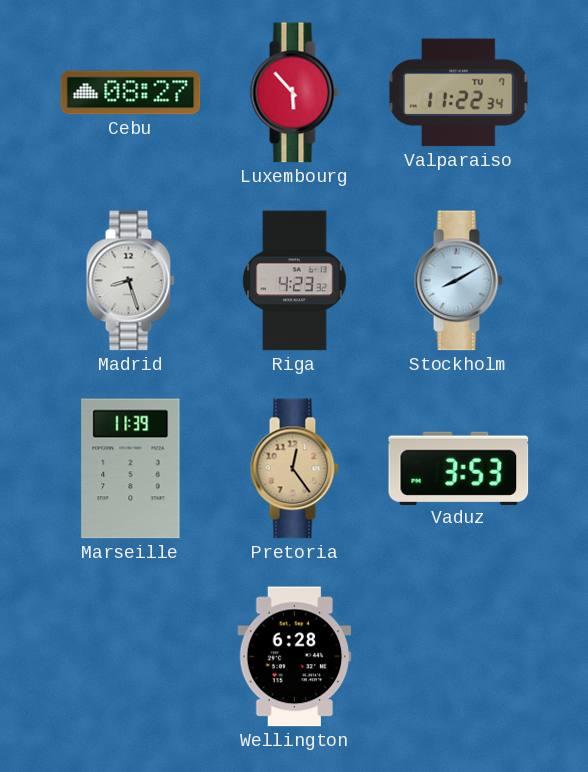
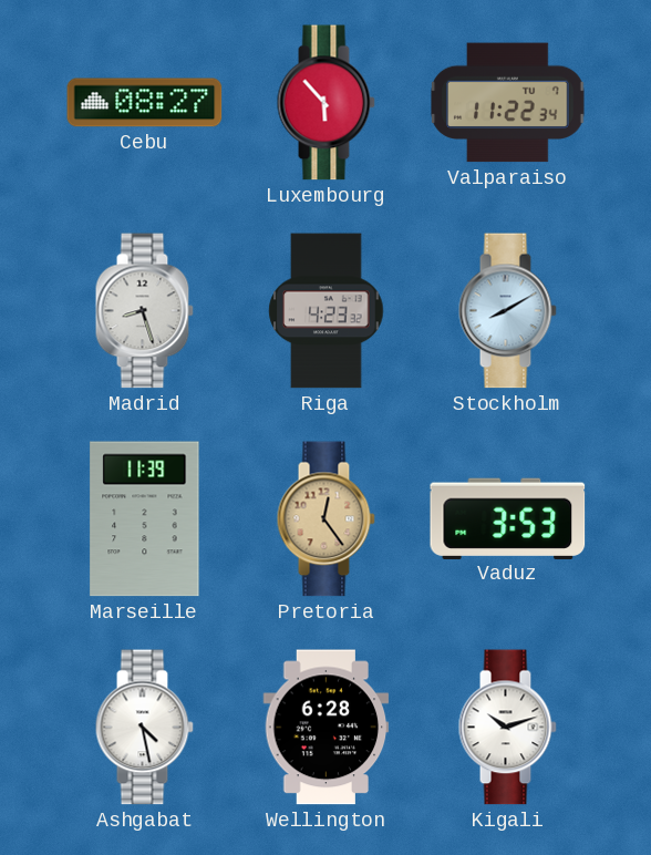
Ashgabat: none -> 4:28 (144, 728)
Kigali: none -> 10:12 (507, 728)
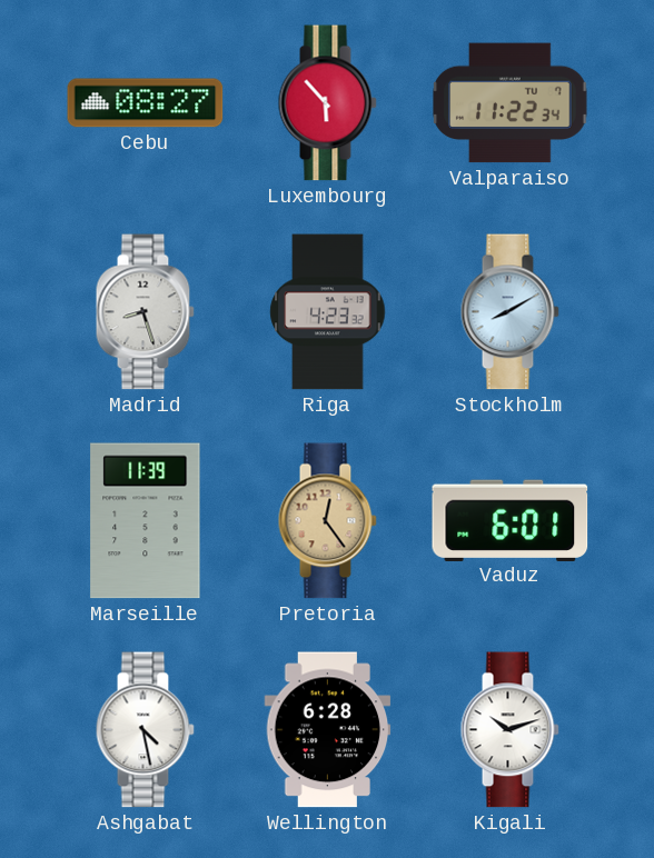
Vaduz: 3:53 -> 6:01 (511, 520)
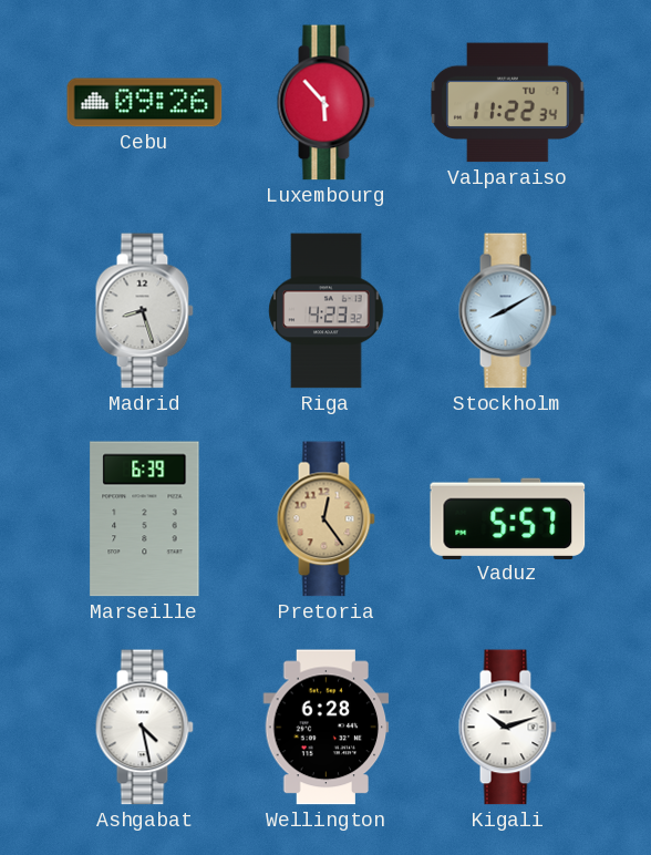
Cebu: 08:27 -> 09:26 (145, 103)
Marseille: 11:39 -> 6:39 (145, 519)
Vaduz: 6:01 -> 5:57 (508, 518)
